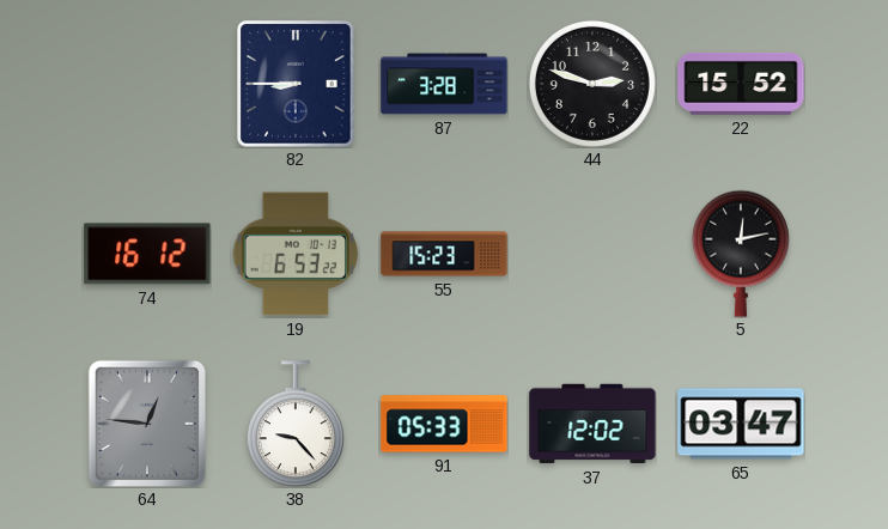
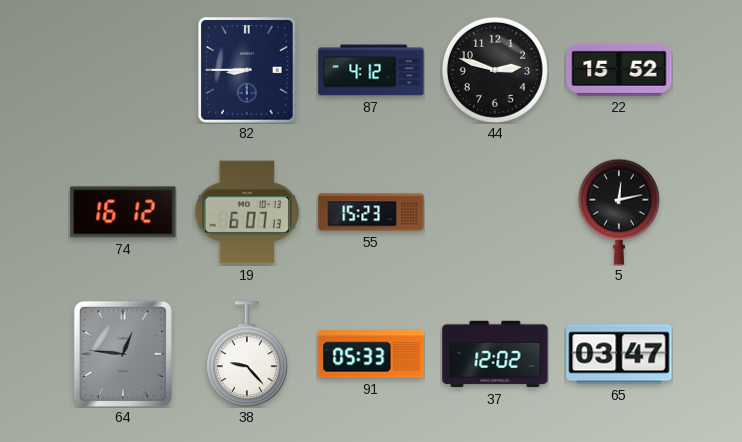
87: 3:28 -> 4:12 (371, 70)
19: 6:53 -> 6:07 (246, 212)
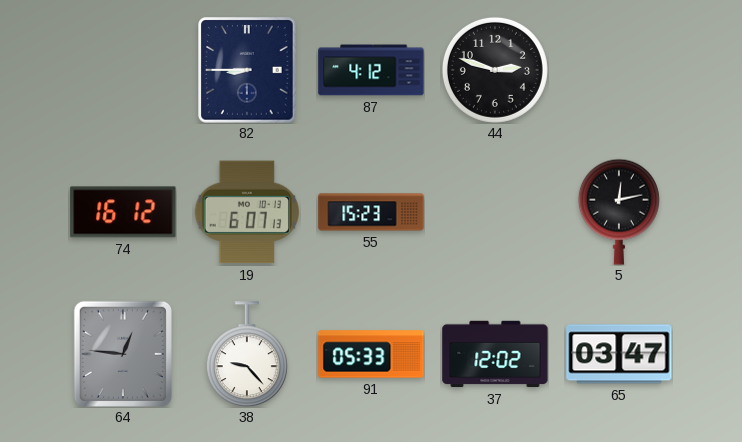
22: 15:52 -> none (619, 70)
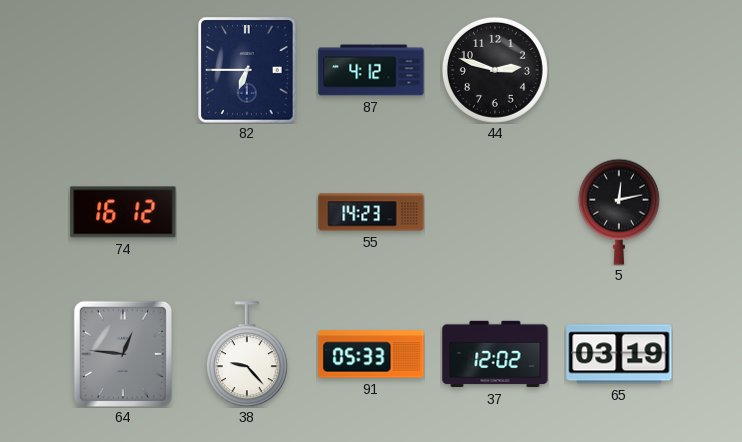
82: 8:45 -> 6:45 (247, 70)
19: 6:07 -> none (246, 212)
55: 15:23 -> 14:23 (371, 212)
65: 03:47 -> 03:19 (619, 354)
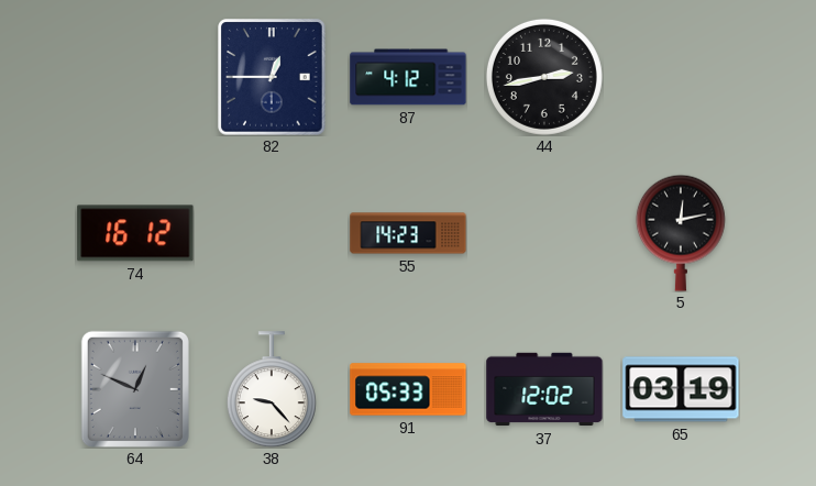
82: 6:45 -> 12:45 (272, 77)
44: 2:48 -> 2:43 (544, 77)
64: 12:46 -> 12:49 (135, 389)
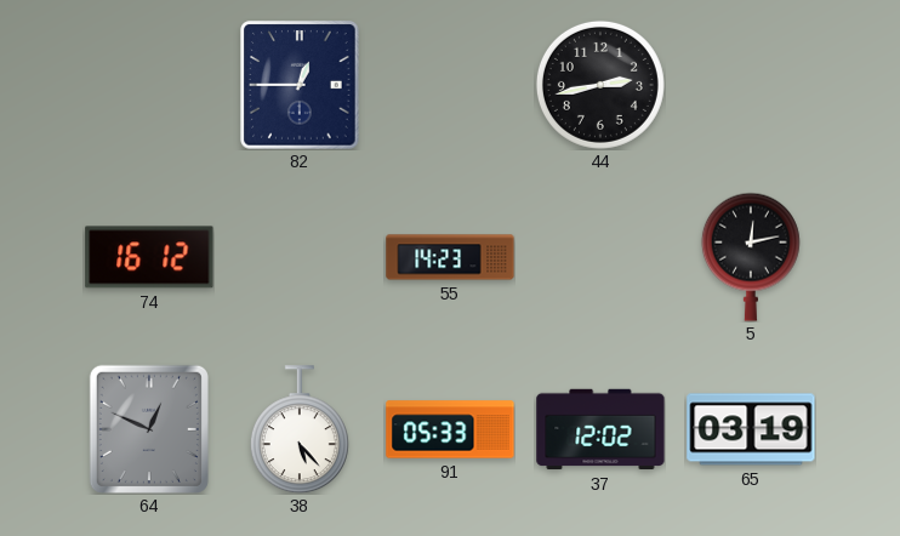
87: 4:12 -> none (408, 77)
38: 9:23 -> 5:23 (300, 429)
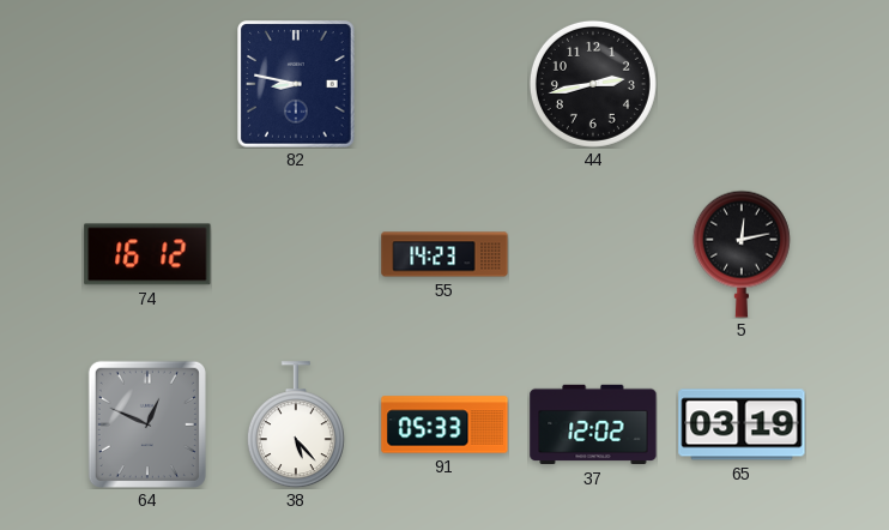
82: 12:45 -> 8:47 (296, 84)
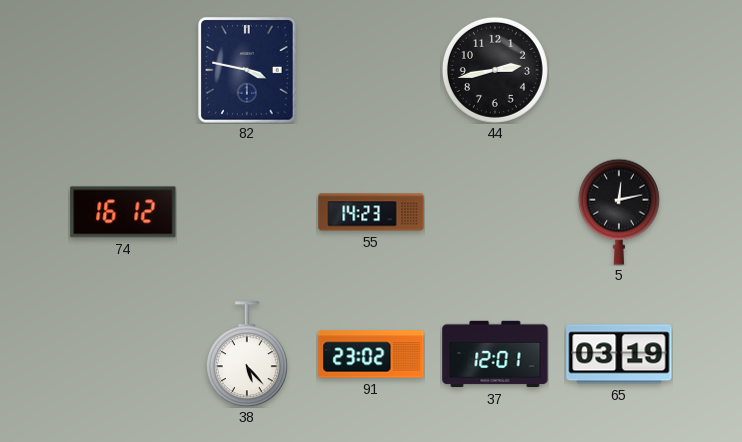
82: 8:47 -> 3:47 (247, 70)
64: 12:49 -> none (147, 424)
91: 05:33 -> 23:02 (371, 354)
37: 12:02 -> 12:01 (495, 354)
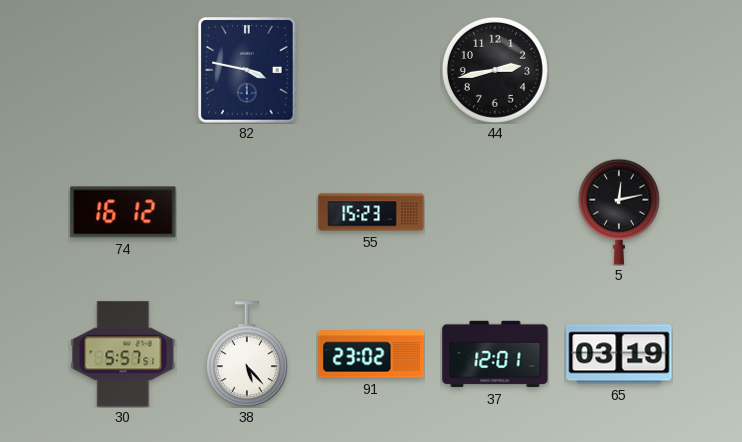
55: 14:23 -> 15:23 (371, 212)
30: none -> 5:57 (123, 354)
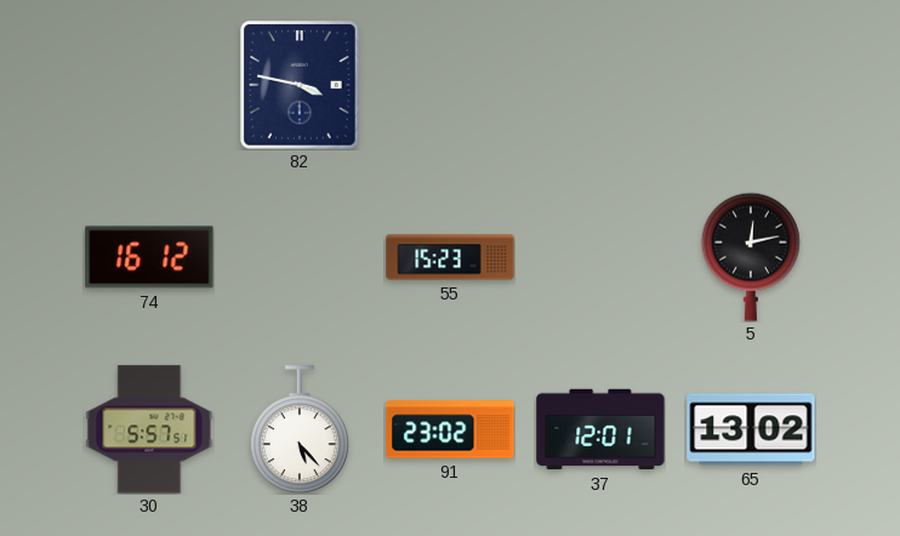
44: 2:43 -> none (495, 70)
65: 03:19 -> 13:02 (751, 429)
